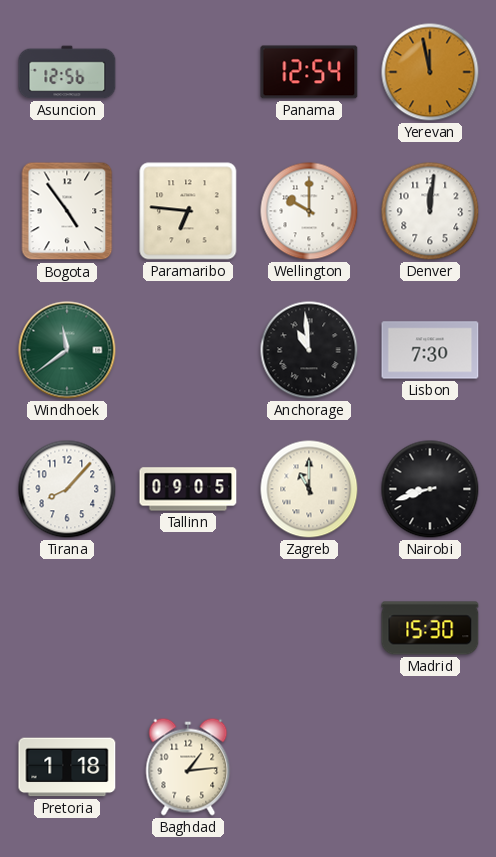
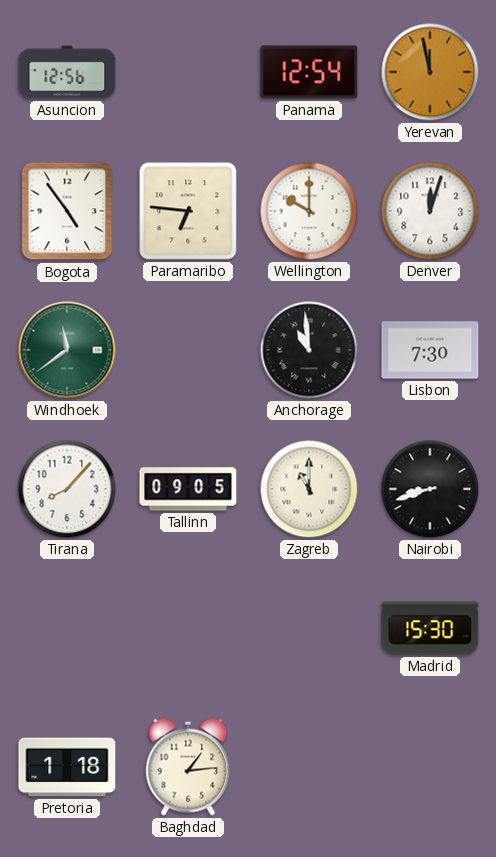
Denver: 12:01 -> 12:03 (430, 211)
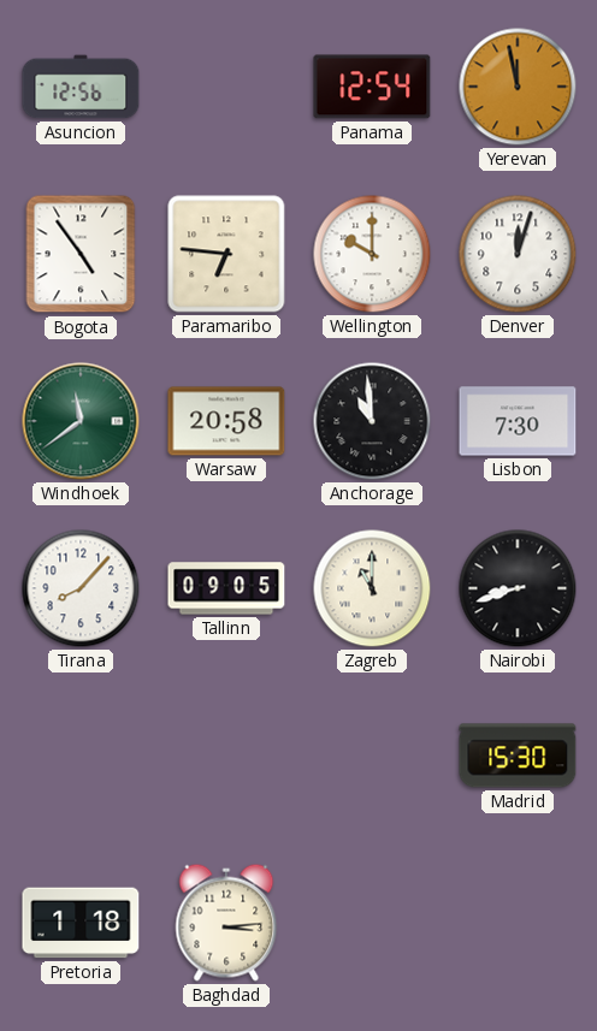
Warsaw: none -> 20:58 (226, 421)
Baghdad: 1:14 -> 3:14 (226, 923)
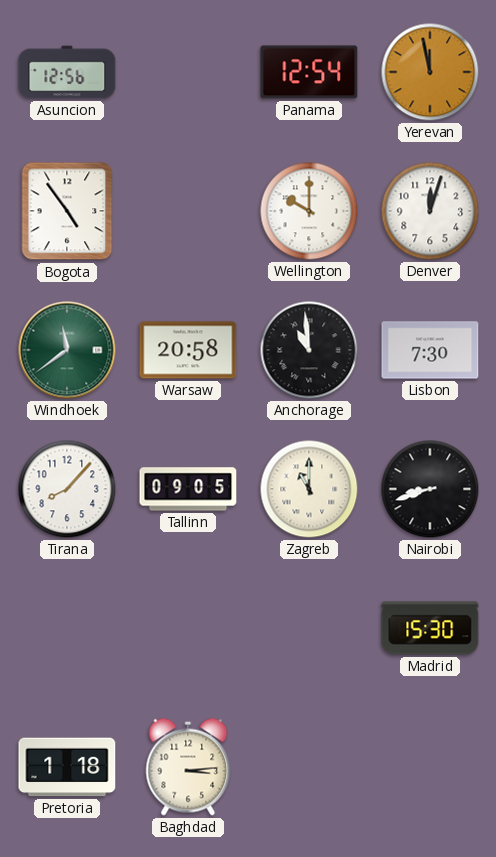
Paramaribo: 6:46 -> none (226, 254)
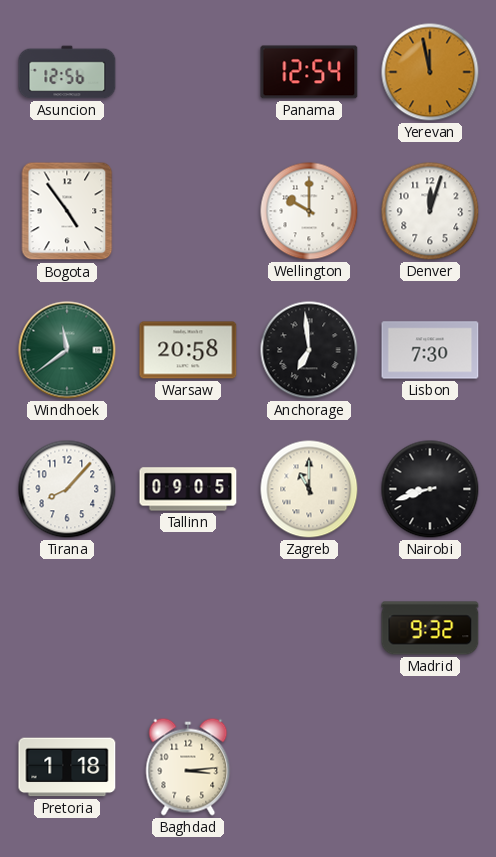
Anchorage: 10:59 -> 6:59 (309, 350)
Madrid: 15:30 -> 9:32 (430, 628)
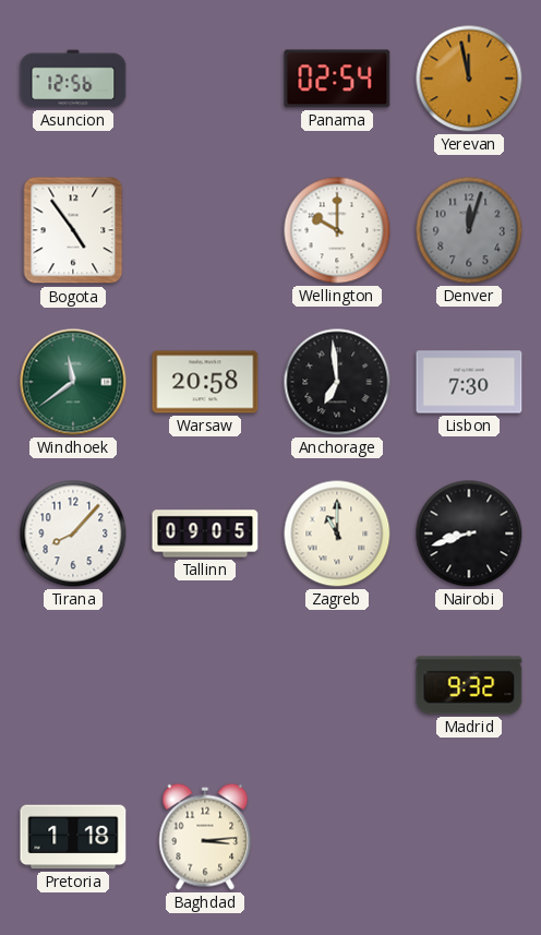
Panama: 12:54 -> 02:54 (337, 79)
Denver dial: white -> grey (469, 230)
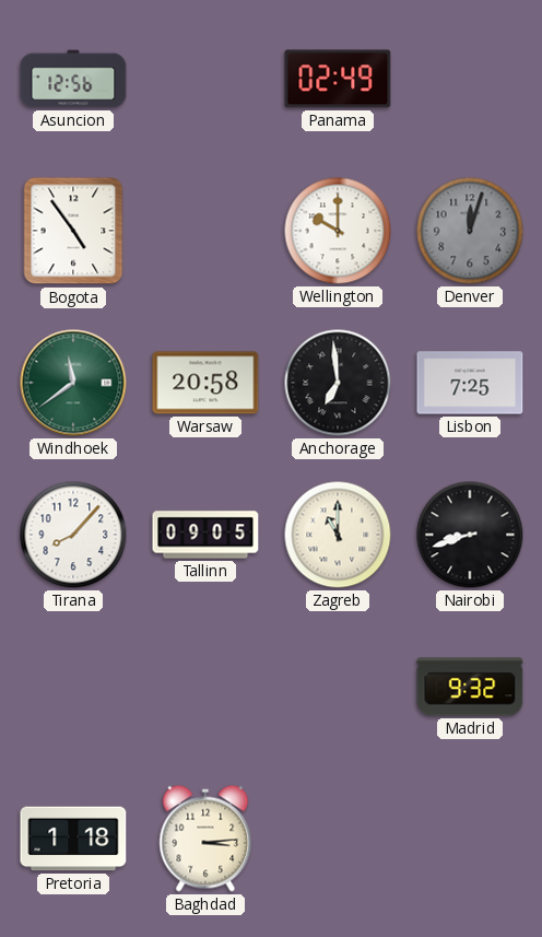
Panama: 02:54 -> 02:49 (338, 79)
Yerevan: 11:58 -> none (469, 79)
Lisbon: 7:30 -> 7:25 (470, 383)
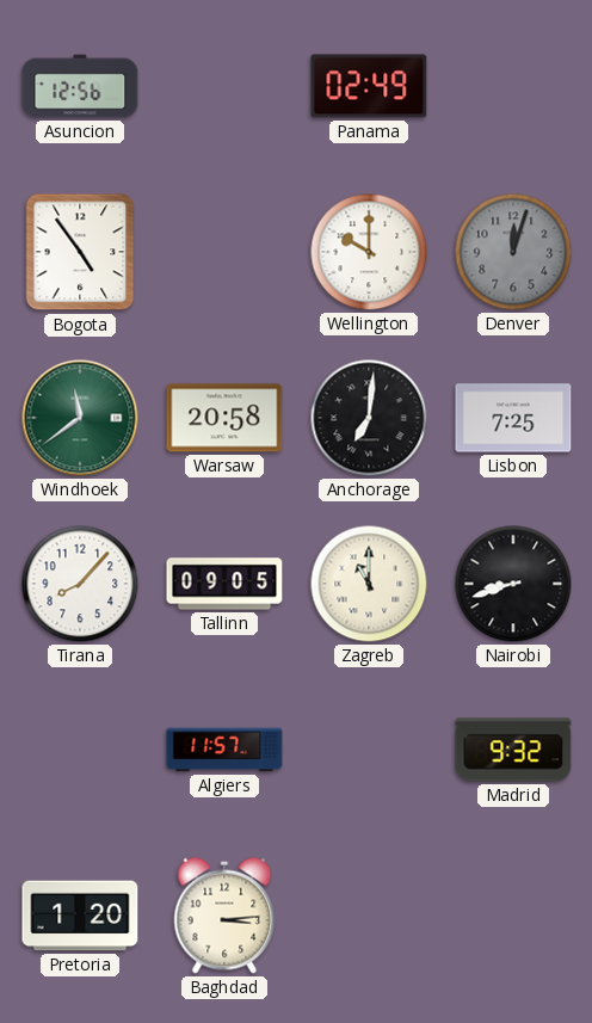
Anchorage: 6:59 -> 7:01 (369, 418)
Algiers: none -> 11:57 (224, 750)
Pretoria: 1:18 -> 1:20 (80, 916)
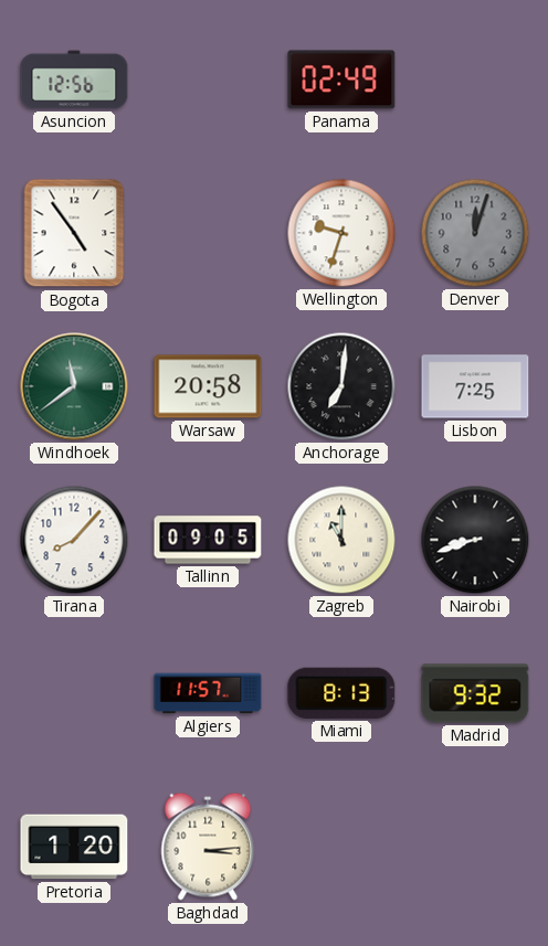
Wellington: 10:00 -> 9:33 (341, 233)
Miami: none -> 8:13 (341, 693)
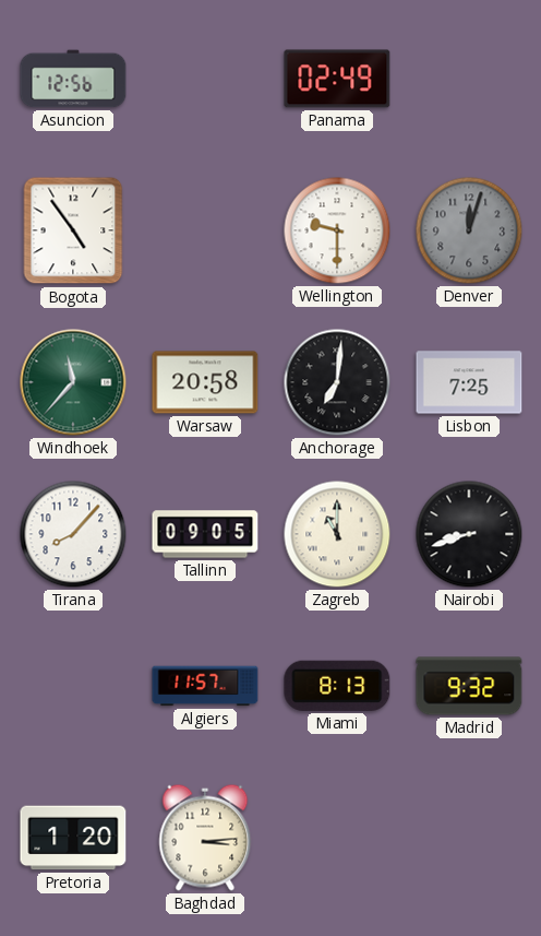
Wellington: 9:33 -> 9:30 (337, 230)
Windhoek: 11:39 -> 11:37 (73, 382)
